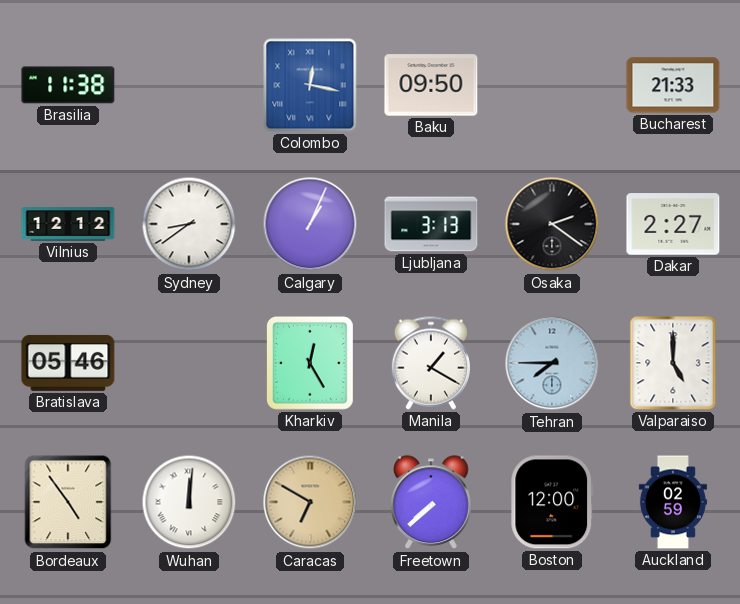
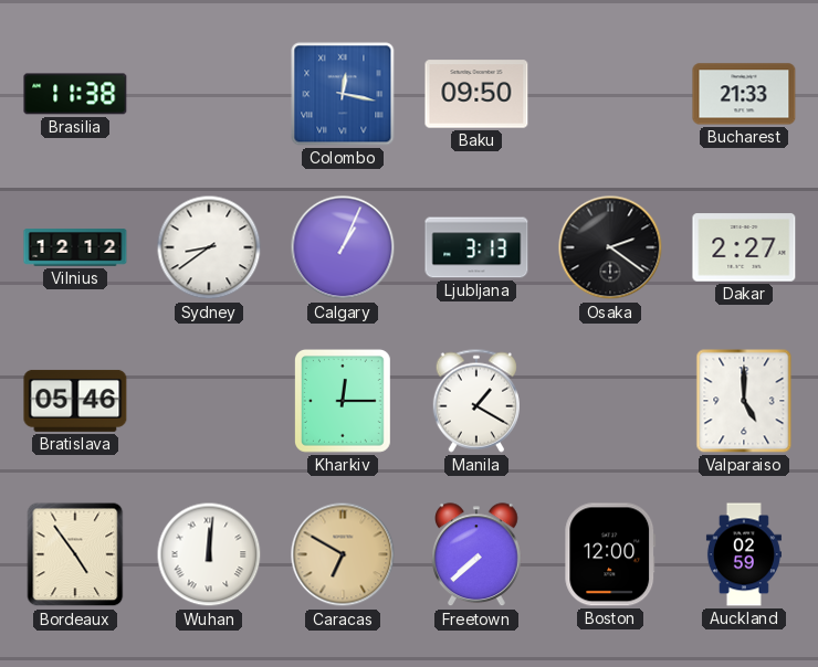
Kharkiv: 12:25 -> 12:15 (343, 401)
Tehran: 7:45 -> none (552, 363)
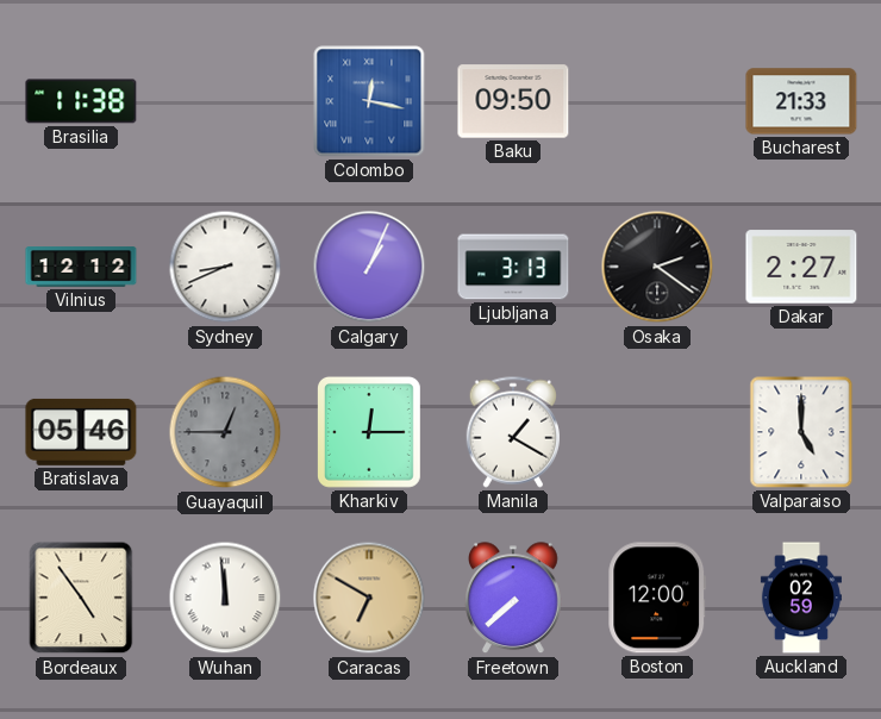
Sydney: 8:39 -> 8:41 (225, 267)
Guayaquil: none -> 12:45 (225, 432)
Wuhan: 12:01 -> 11:59 (225, 598)
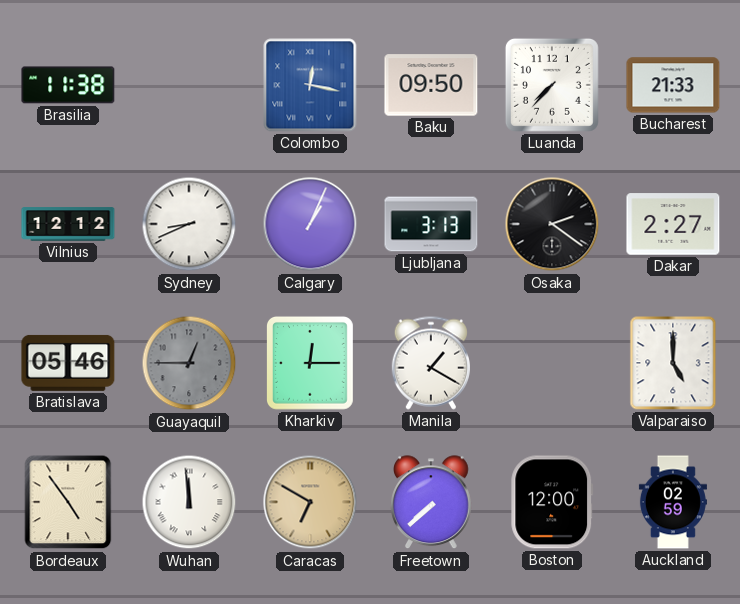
Luanda: none -> 7:37 (552, 85)
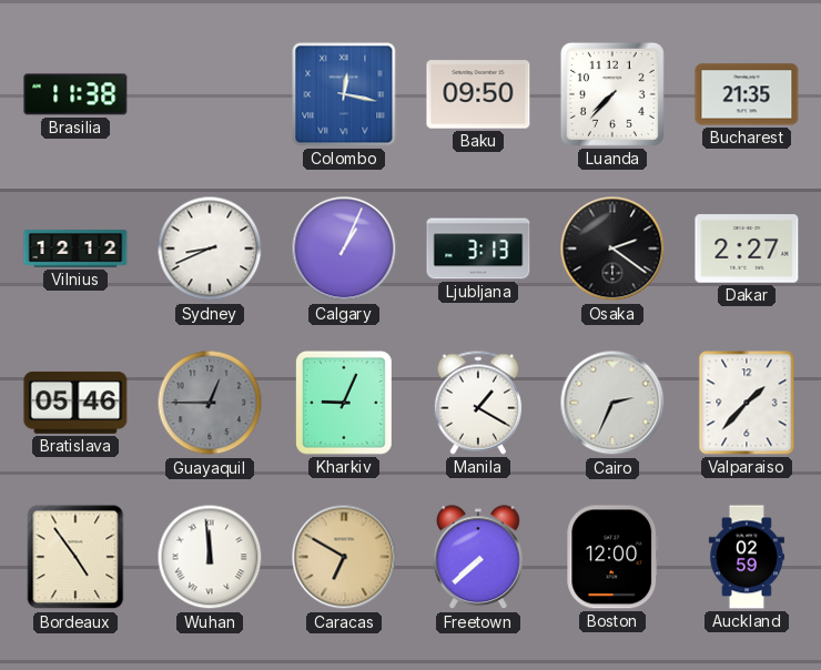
Bucharest: 21:33 -> 21:35 (747, 94)
Kharkiv: 12:15 -> 9:04 (344, 403)
Cairo: none -> 2:34 (612, 403)
Valparaiso: 5:00 -> 1:37 (747, 403)
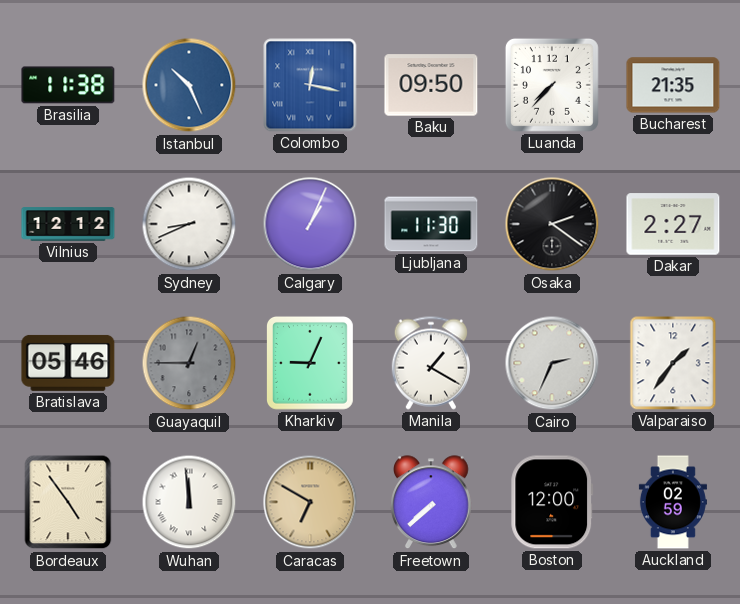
Istanbul: none -> 10:26 (189, 85)
Ljubljana: 3:13 -> 11:30 (431, 224)
Valparaiso: 1:37 -> 1:36 (673, 363)
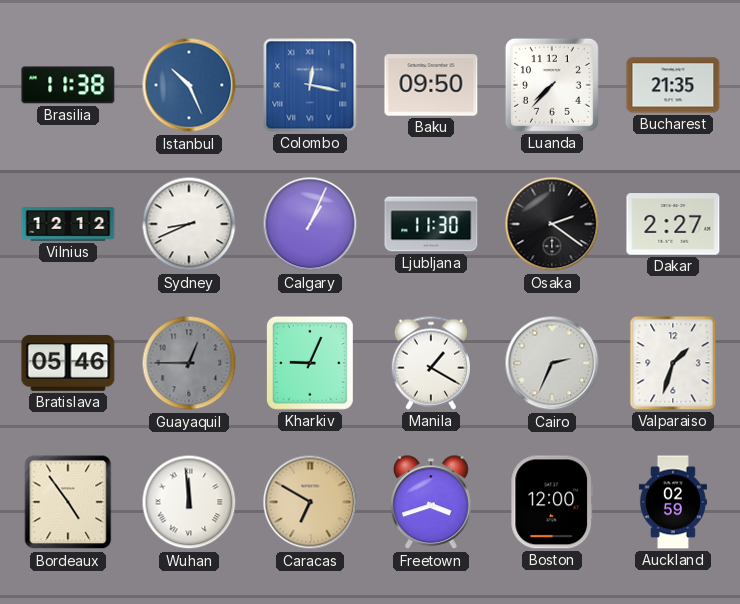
Valparaiso: 1:36 -> 1:33 (673, 363)
Freetown: 7:38 -> 3:42 (432, 503)
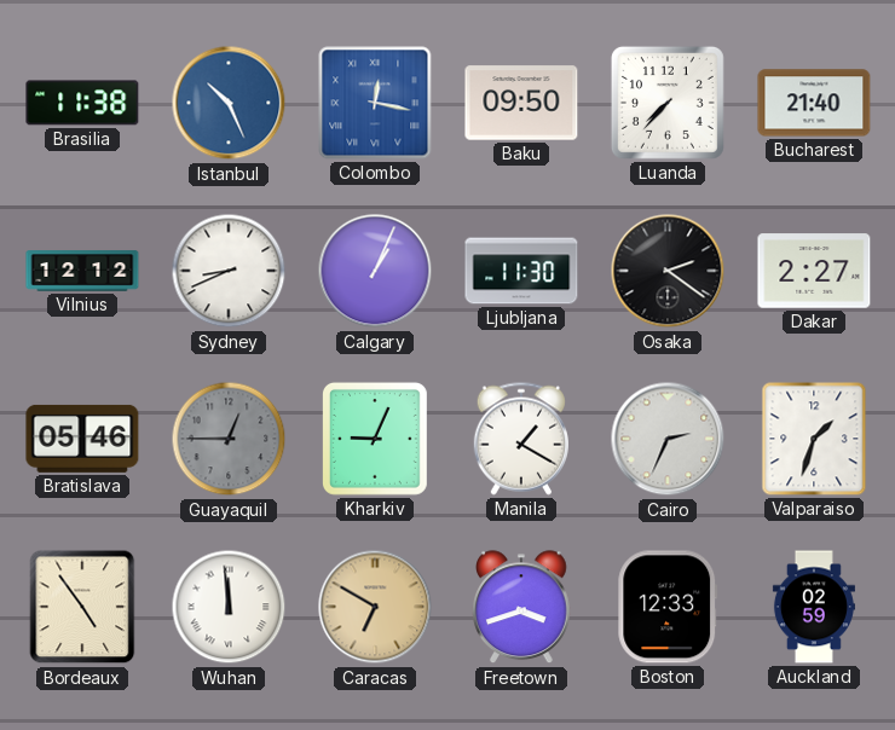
Bucharest: 21:35 -> 21:40 (814, 103)
Boston: 12:00 -> 12:33 (668, 607)
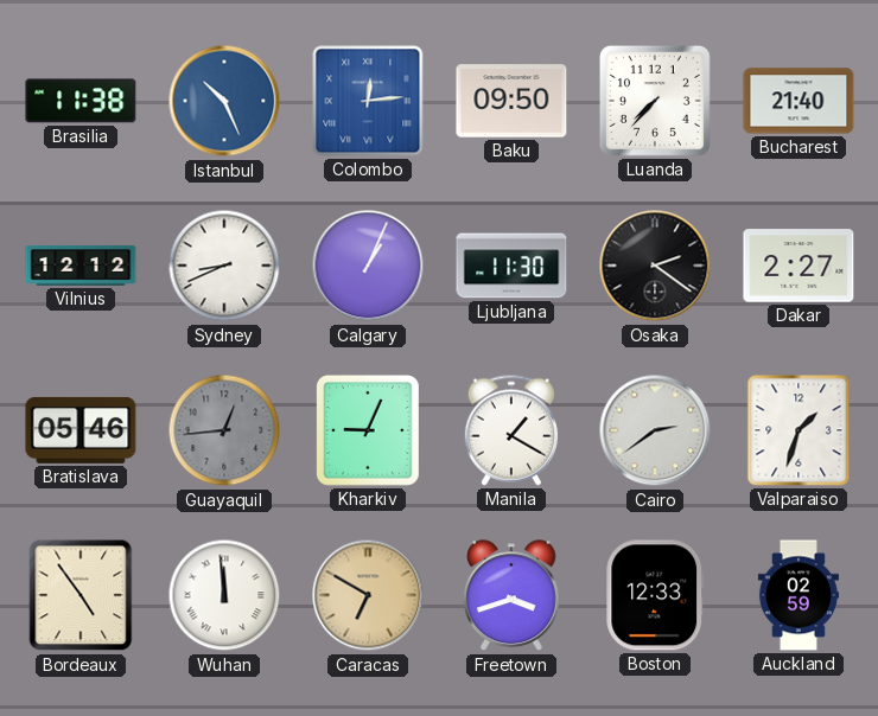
Colombo: 12:17 -> 12:14 (368, 101)
Guayaquil: 12:45 -> 12:44 (224, 430)
Cairo: 2:34 -> 2:39 (655, 430)
